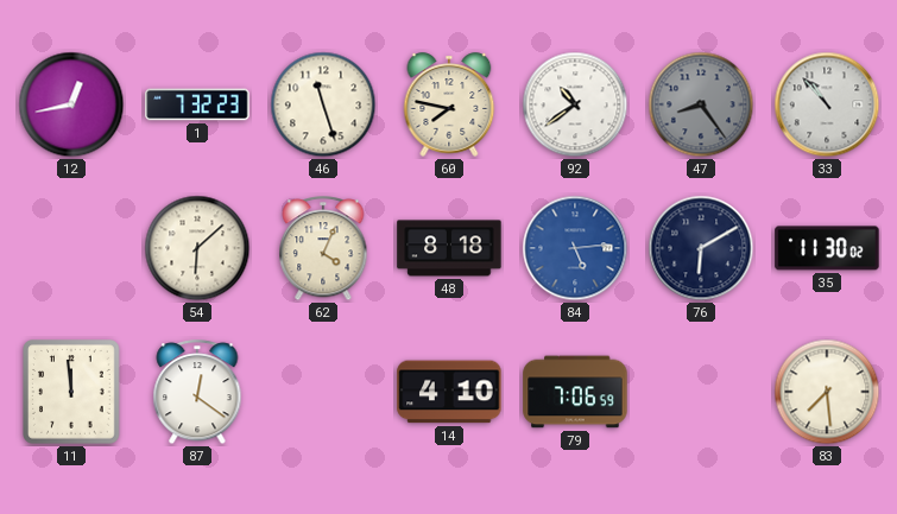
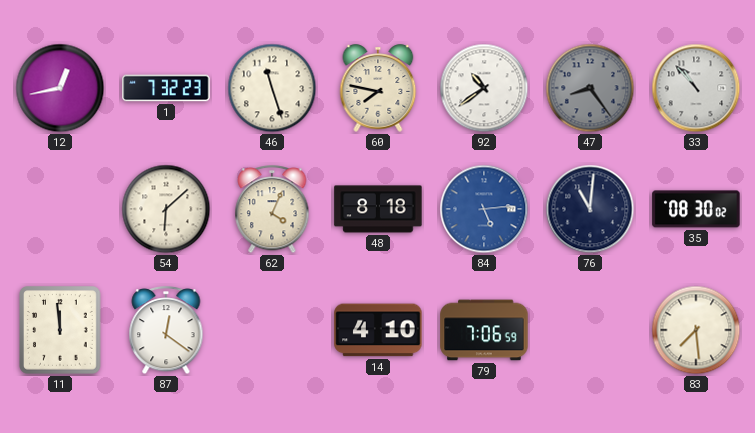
76: 6:10 -> 11:01 (590, 209)
35: 11:30 -> 08:30 (696, 209)
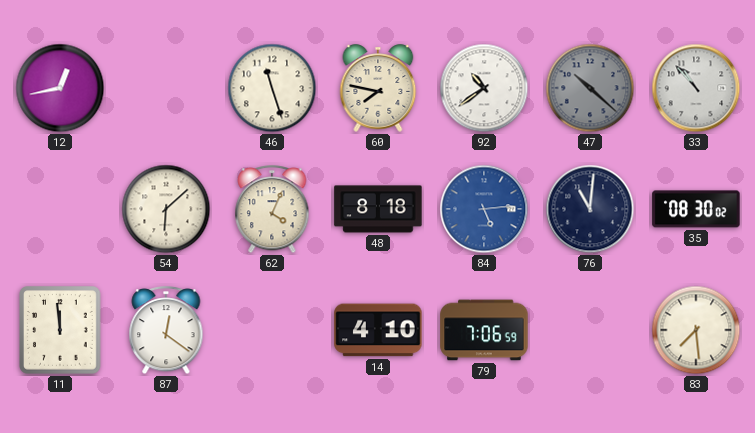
1: 7:32 -> none (166, 88)
47: 8:24 -> 10:22 (590, 88)
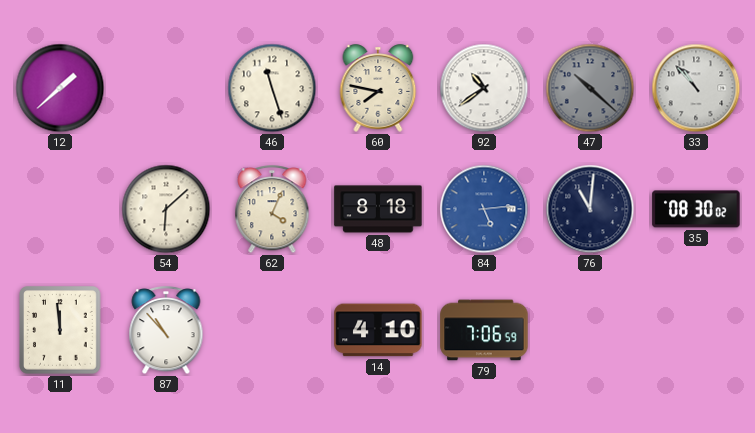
12: 12:43 -> 1:38 (60, 88)
87: 12:21 -> 10:53 (166, 331)
83: 7:29 -> none (696, 330)
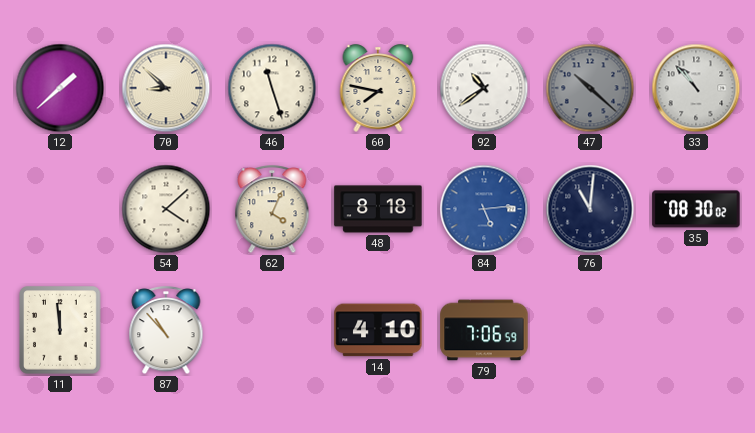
70: none -> 8:52 (166, 88)
54: 6:08 -> 4:08 (166, 209)
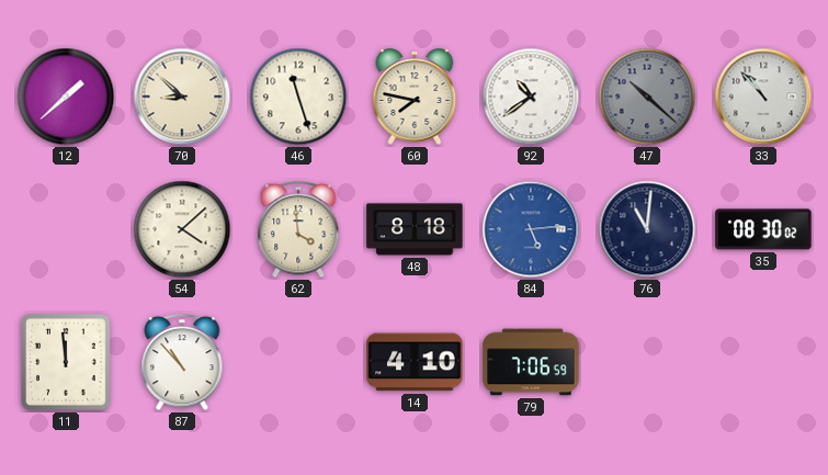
62: 4:04 -> 3:59 (298, 230)
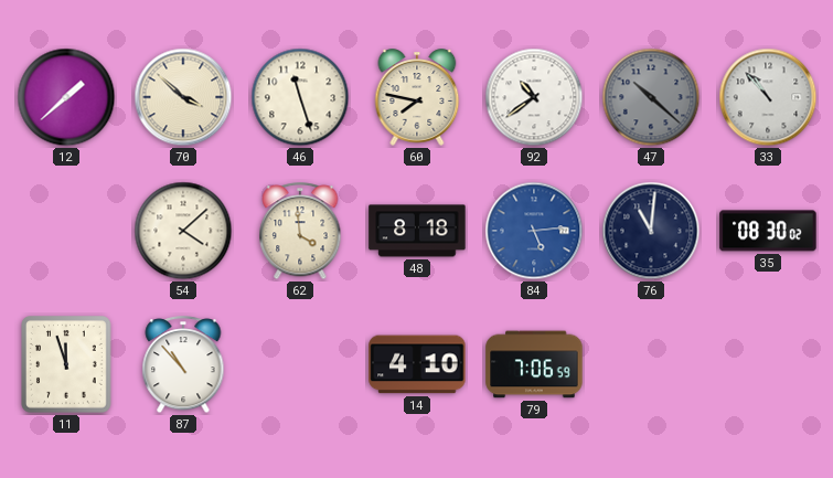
70: 8:52 -> 3:52 (183, 97)
11: 11:59 -> 11:57 (67, 364)
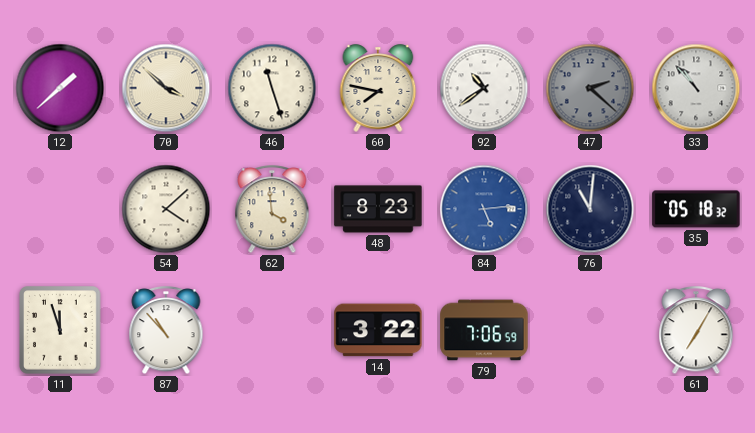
47: 10:22 -> 2:22 (590, 88)
48: 8:18 -> 8:23 (378, 209)
35: 08:30 -> 05:18 (696, 209)
14: 4:10 -> 3:22 (378, 330)
61: none -> 7:05 (696, 331)
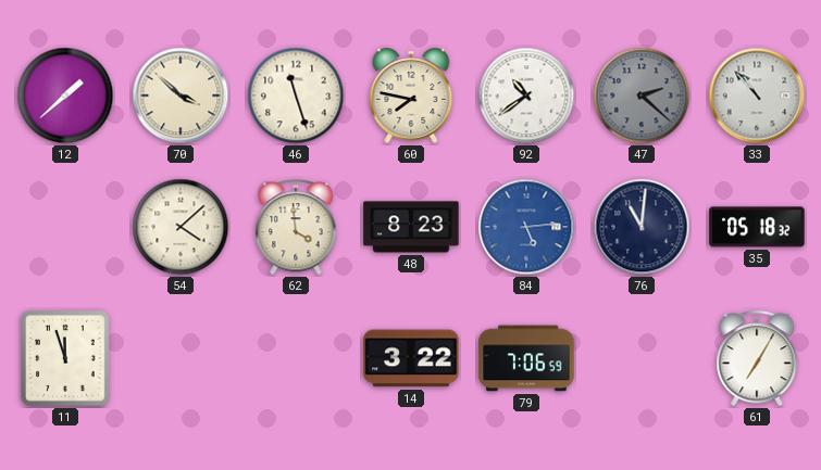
87: 10:53 -> none (166, 331)
